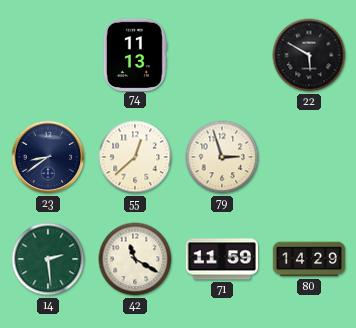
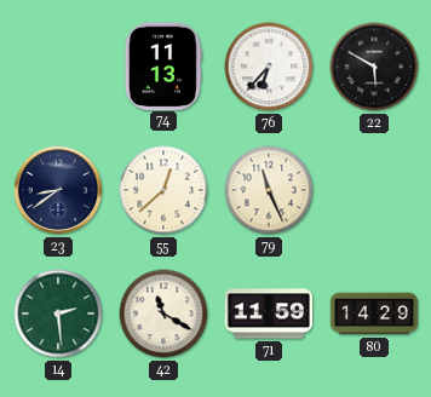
76: none -> 6:37 (269, 67)
79: 2:57 -> 11:26 (269, 190)
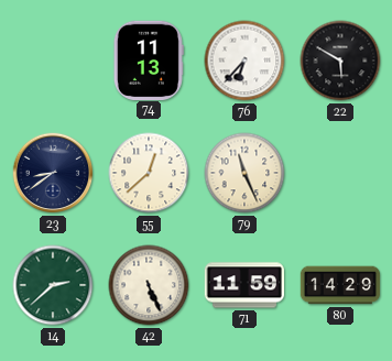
14: 2:29 -> 2:38 (53, 285)
42: 11:20 -> 5:26 (149, 285)
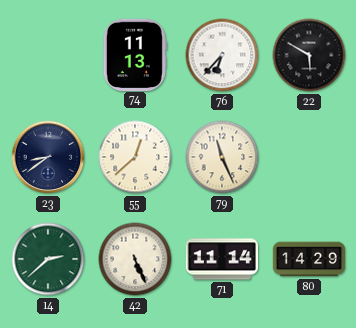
71: 11:59 -> 11:14 (221, 259)
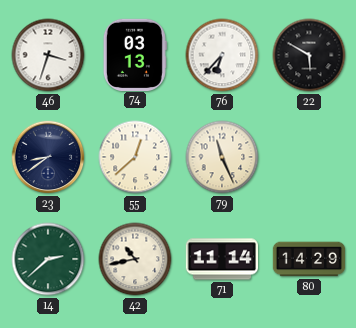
46: none -> 3:33 (48, 55)
74: 11:13 -> 03:13 (135, 54)
42: 5:26 -> 10:43 (135, 259)
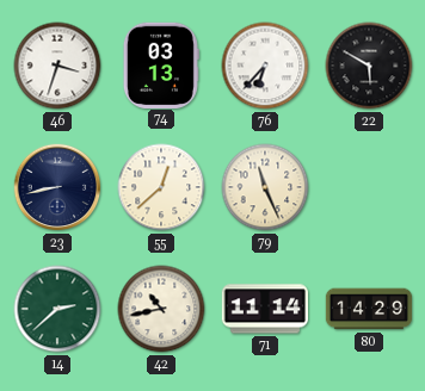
23: 8:39 -> 8:43 (57, 187)
